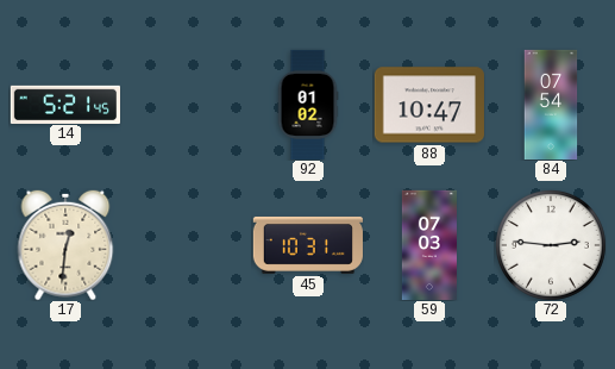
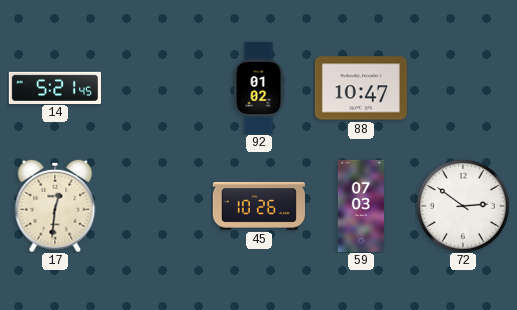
84: 07:54 -> none (551, 104)
45: 10:31 -> 10:26 (259, 206)
72: 2:46 -> 2:51 (463, 206)
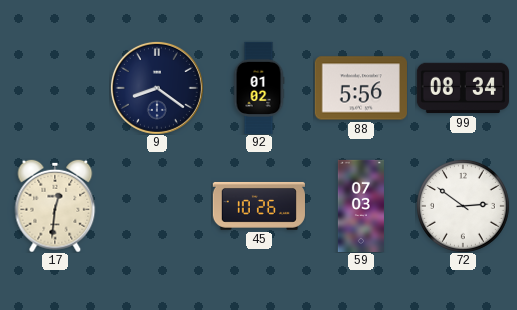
14: 5:21 -> none (54, 87)
9: none -> 8:21 (157, 88)
88: 10:47 -> 5:56 (361, 88)
99: none -> 08:34 (463, 88)
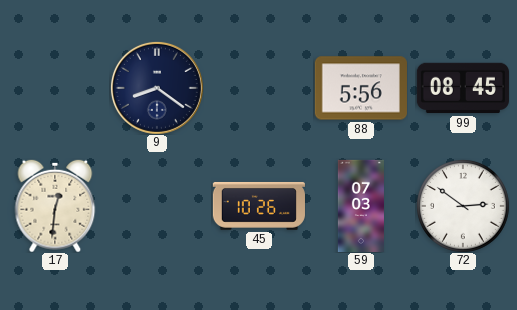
92: 01:02 -> none (259, 87)
99: 08:34 -> 08:45 (463, 88)
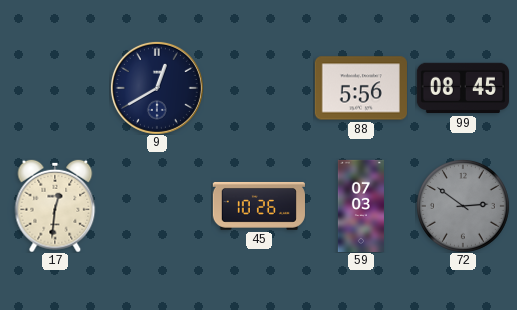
9: 8:21 -> 12:40 (157, 88)
72 dial: white -> grey (463, 206)
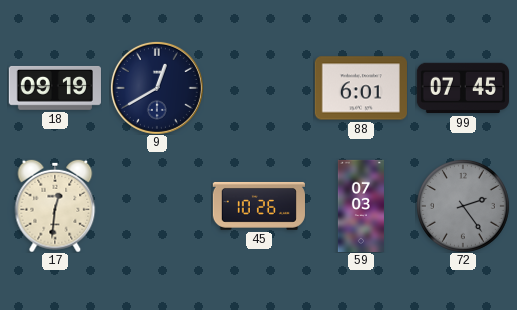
18: none -> 09:19 (55, 88)
88: 5:56 -> 6:01 (361, 88)
99: 08:45 -> 07:45 (463, 88)
72: 2:51 -> 2:24 (463, 206)
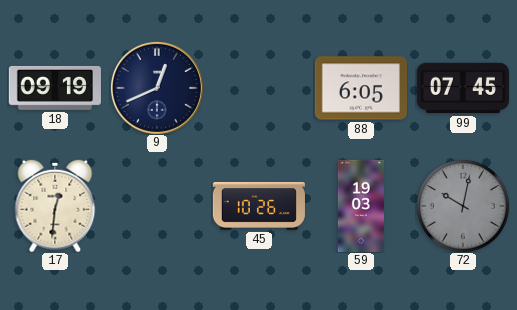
9: 12:40 -> 12:41 (157, 88)
88: 6:01 -> 6:05 (361, 88)
59: 07:03 -> 19:03 (361, 205)
72: 2:24 -> 10:02 (463, 206)
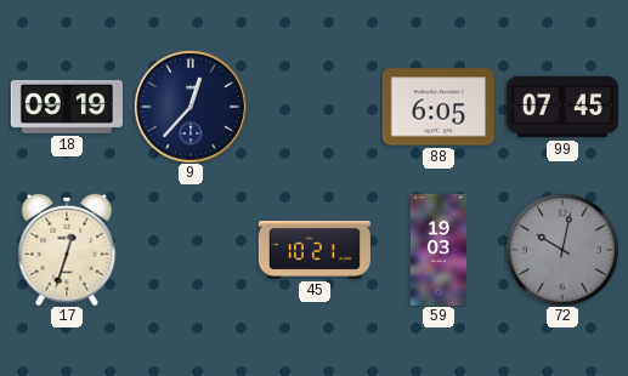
9: 12:41 -> 12:37 (191, 107)
17: 12:31 -> 12:33 (67, 250)
45: 10:26 -> 10:21 (315, 250)
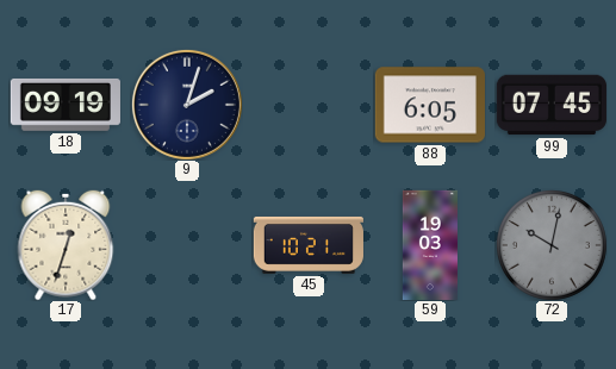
9: 12:37 -> 2:03 (187, 105)
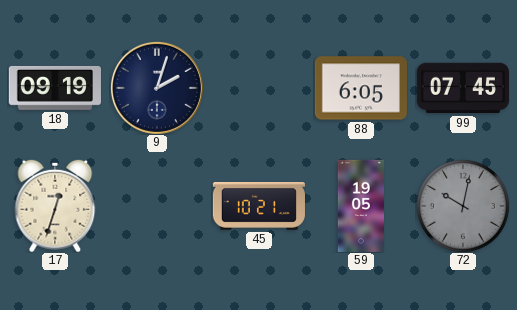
59: 19:03 -> 19:05 (361, 205)
